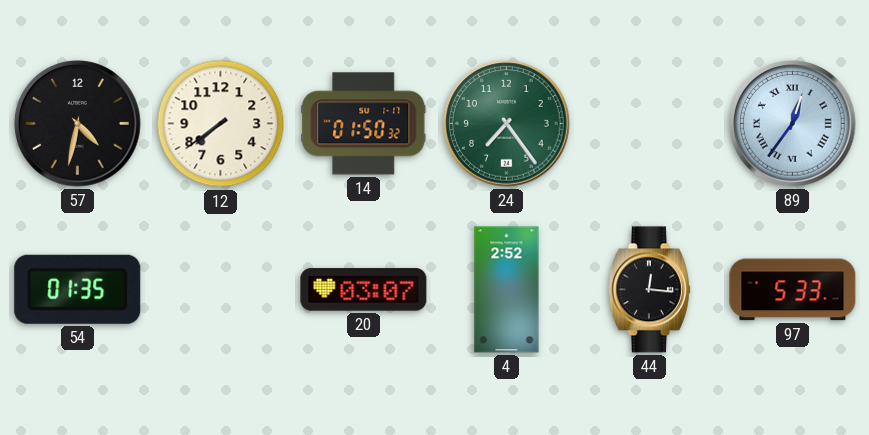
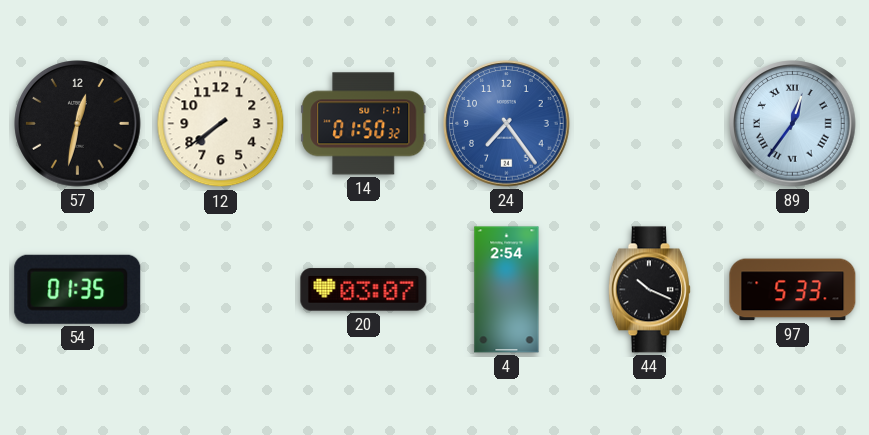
57: 4:32 -> 12:32 (78, 124)
24 dial: green -> blue (507, 124)
4: 2:52 -> 2:54 (507, 290)
44: 12:16 -> 10:19 (649, 290)
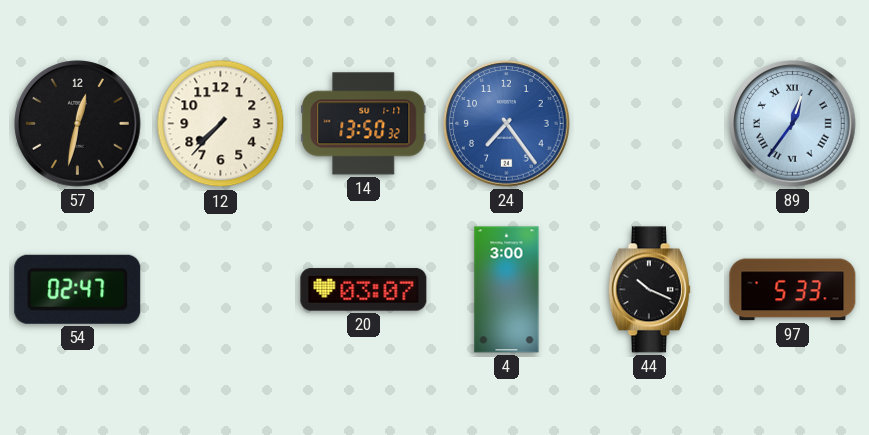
12: 7:39 -> 7:37 (221, 124)
14: 01:50 -> 13:50 (364, 124)
54: 01:35 -> 02:47 (78, 289)
4: 2:54 -> 3:00 (507, 290)
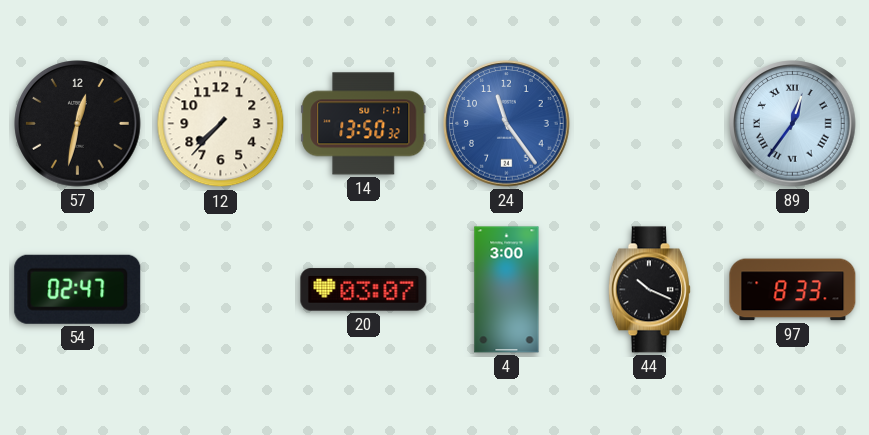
24: 7:24 -> 11:24 (507, 124)
97: 5:33 -> 8:33 (793, 290)
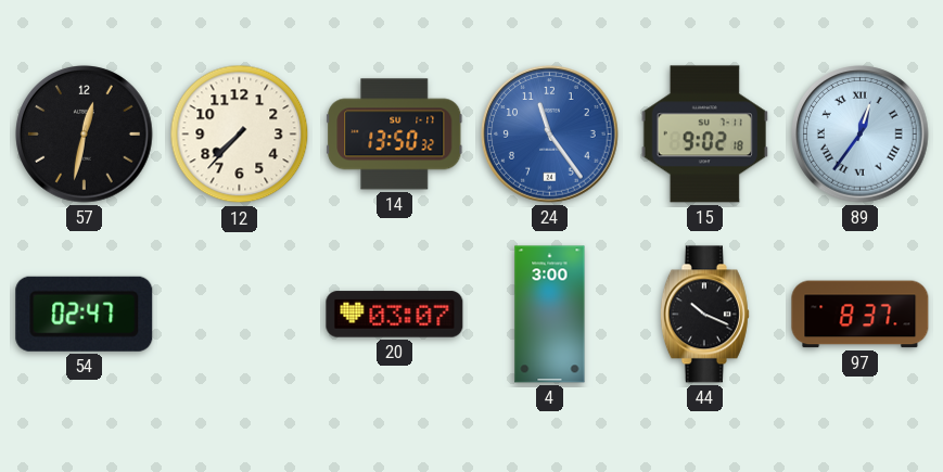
15: none -> 9:02 (704, 135)
97: 8:33 -> 8:37 (861, 315)
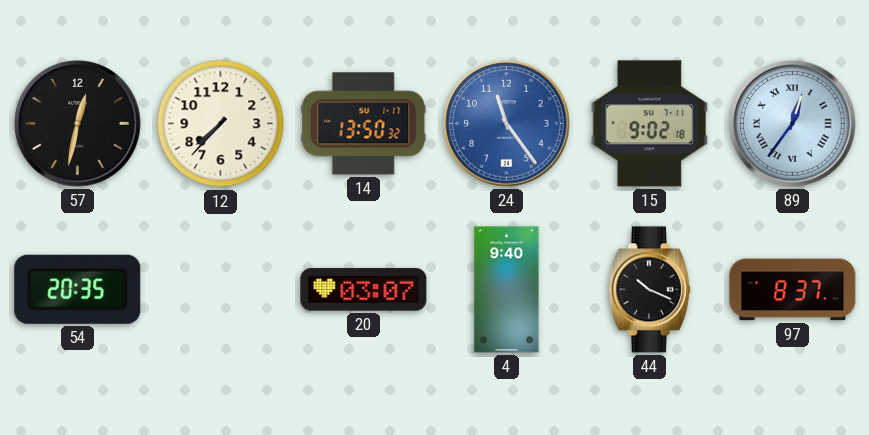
54: 02:47 -> 20:35 (78, 289)
4: 3:00 -> 9:40 (507, 290)
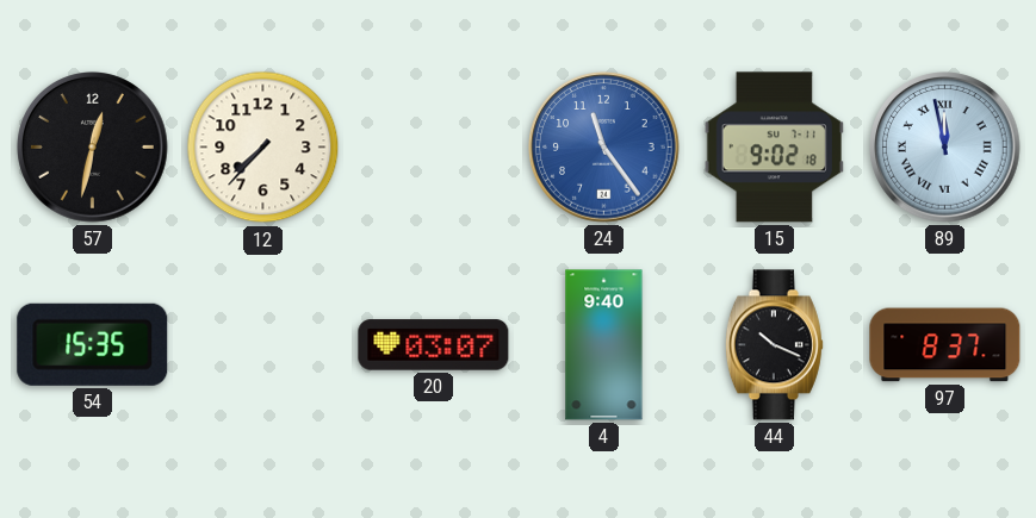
14: 13:50 -> none (364, 124)
89: 12:36 -> 11:58 (945, 148)
54: 20:35 -> 15:35 (93, 344)
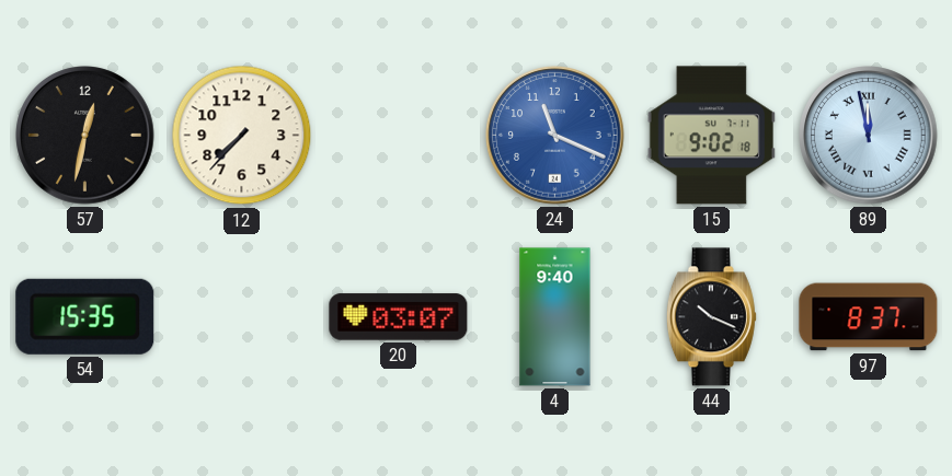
24: 11:24 -> 11:19 (555, 136)
